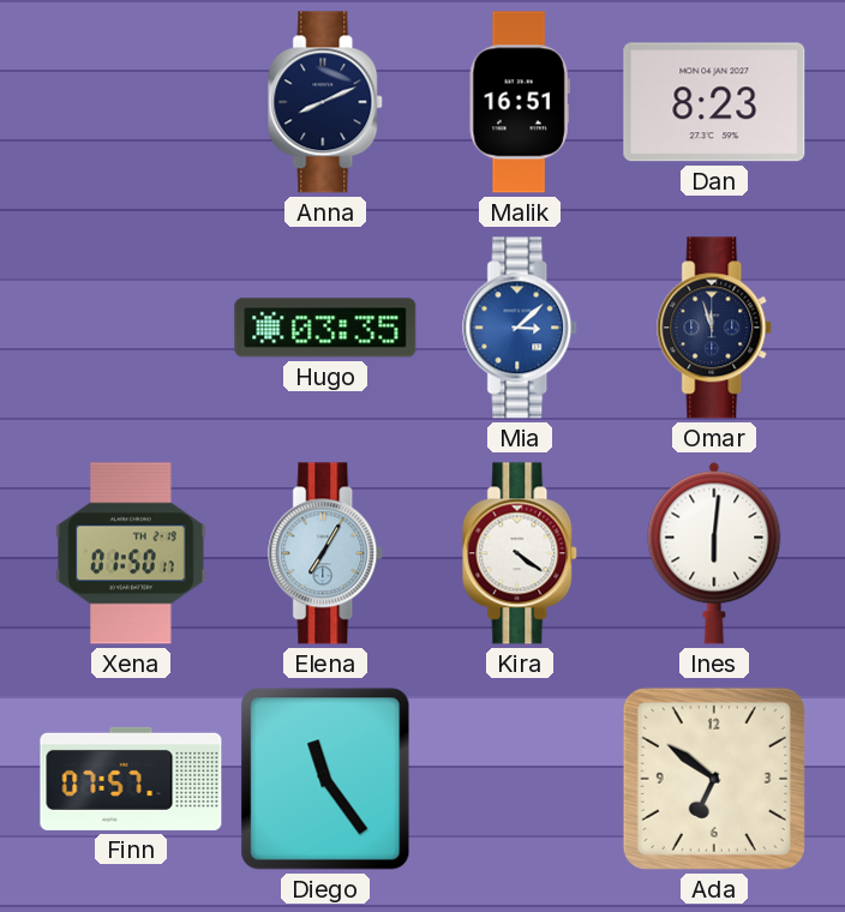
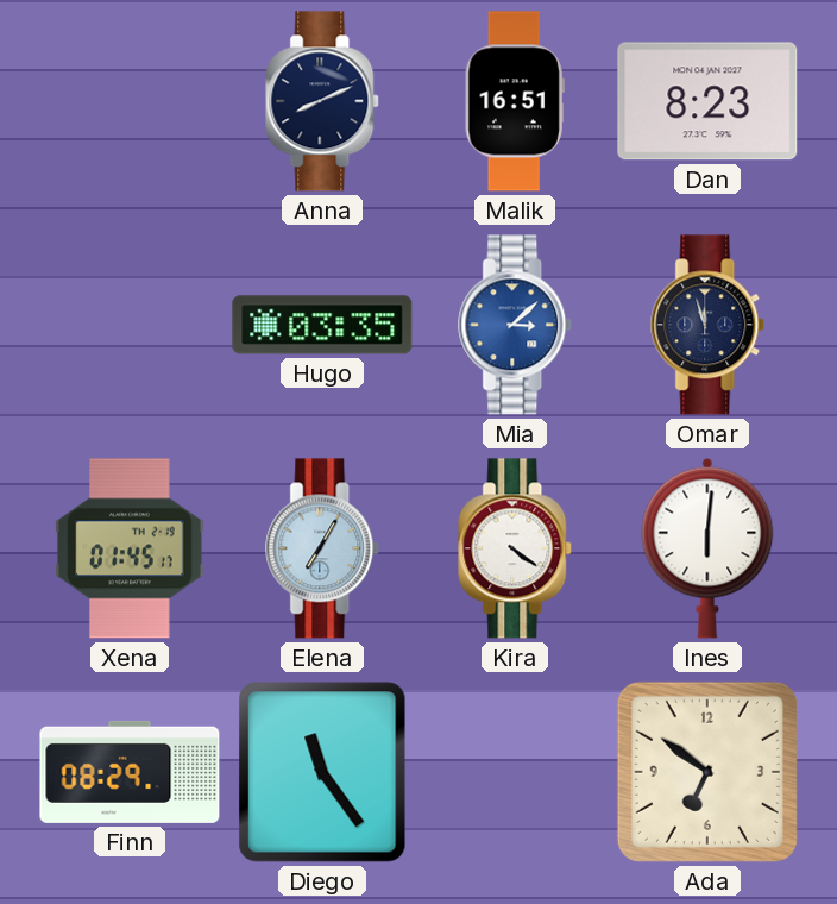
Xena: 01:50 -> 01:45 (130, 548)
Finn: 07:57 -> 08:29 (130, 772)
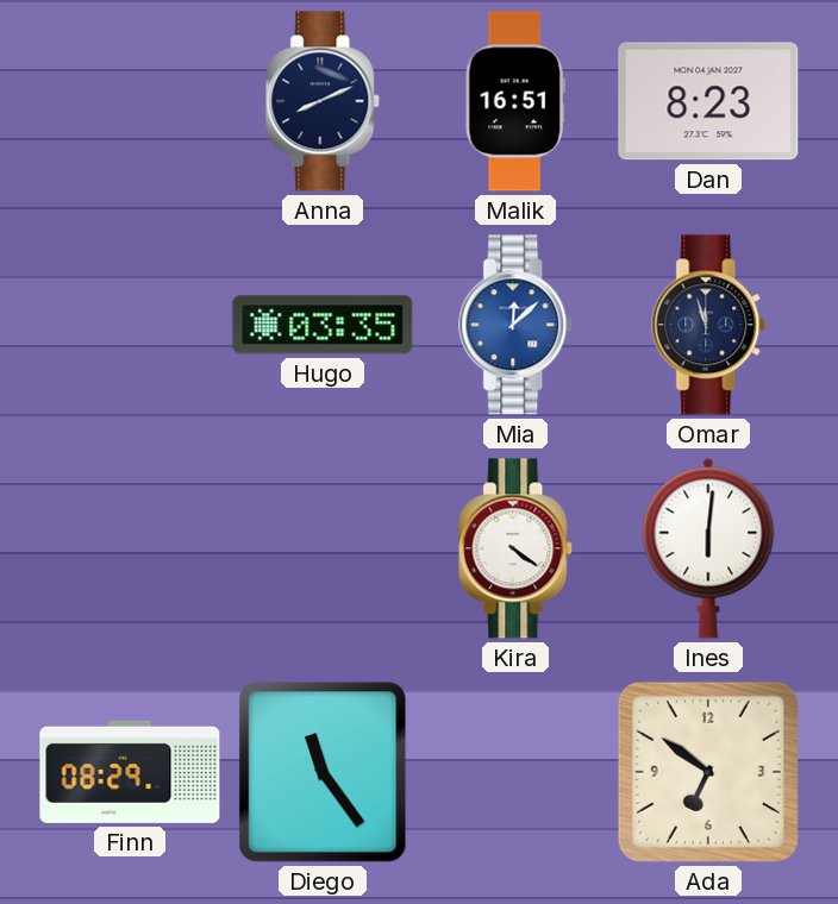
Mia: 3:08 -> 12:08 (517, 325)
Xena: 01:45 -> none (130, 548)
Elena: 7:05 -> none (323, 548)
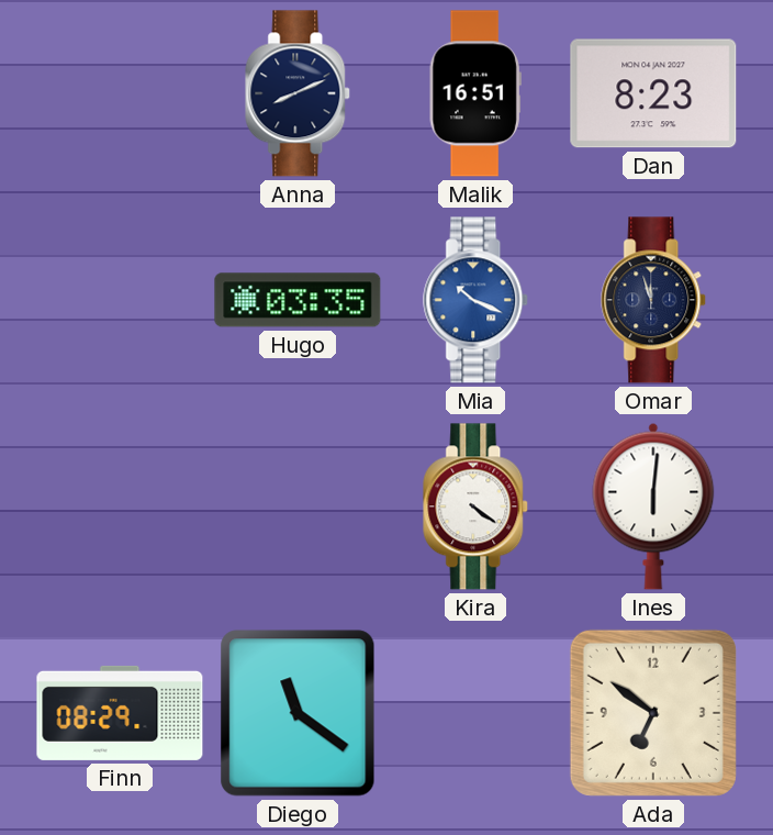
Mia: 12:08 -> 10:19 (477, 300)
Diego: 11:24 -> 11:21 (298, 713)
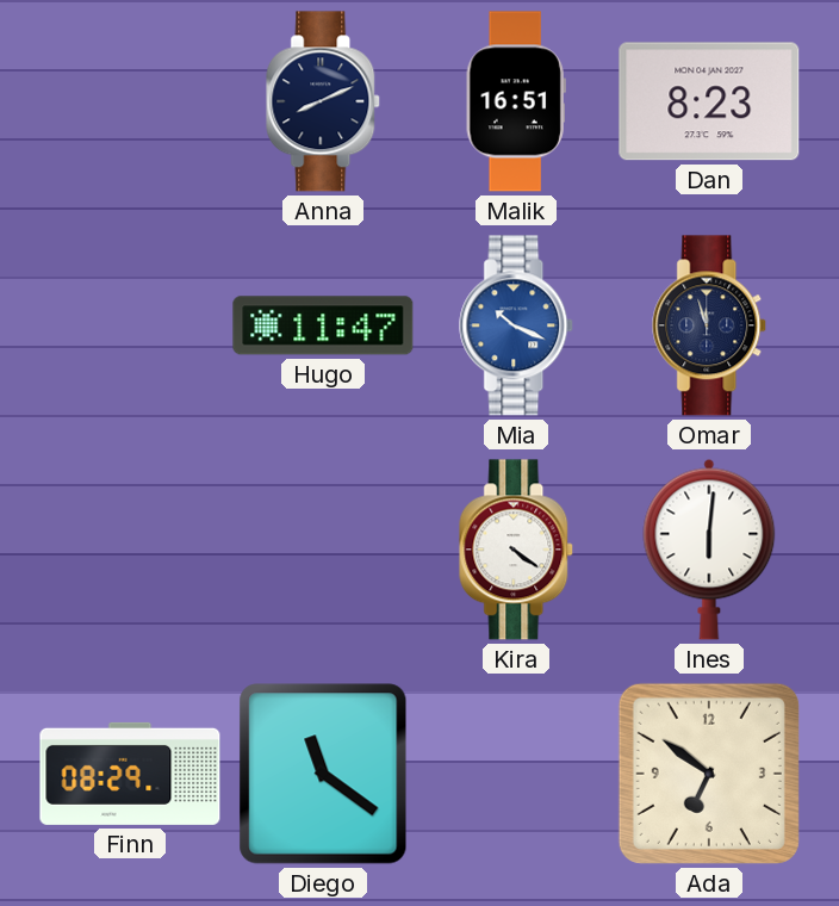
Hugo: 03:35 -> 11:47 (323, 325)
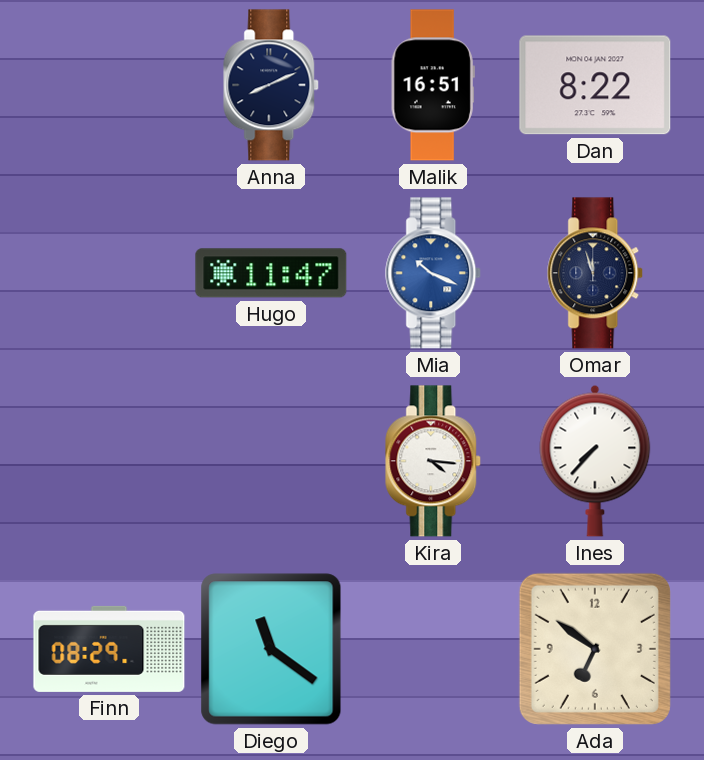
Dan: 8:23 -> 8:22 (595, 85)
Kira: 4:21 -> 4:16 (434, 461)
Ines: 6:01 -> 7:37 (595, 461)
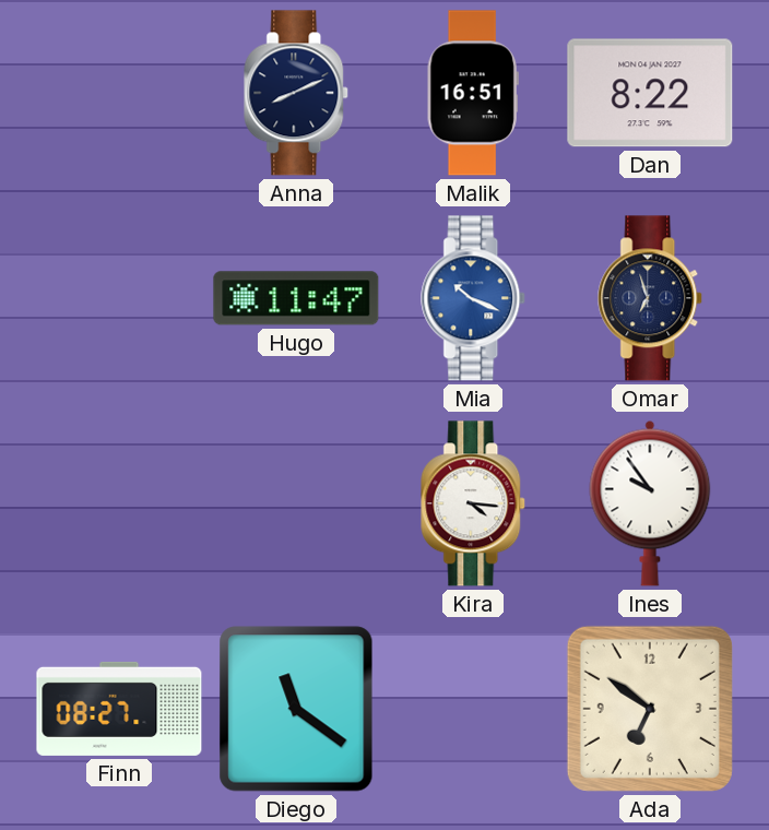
Omar: 11:57 -> 6:57 (651, 298)
Ines: 7:37 -> 9:54 (650, 503)
Finn: 08:29 -> 08:27 (119, 709)
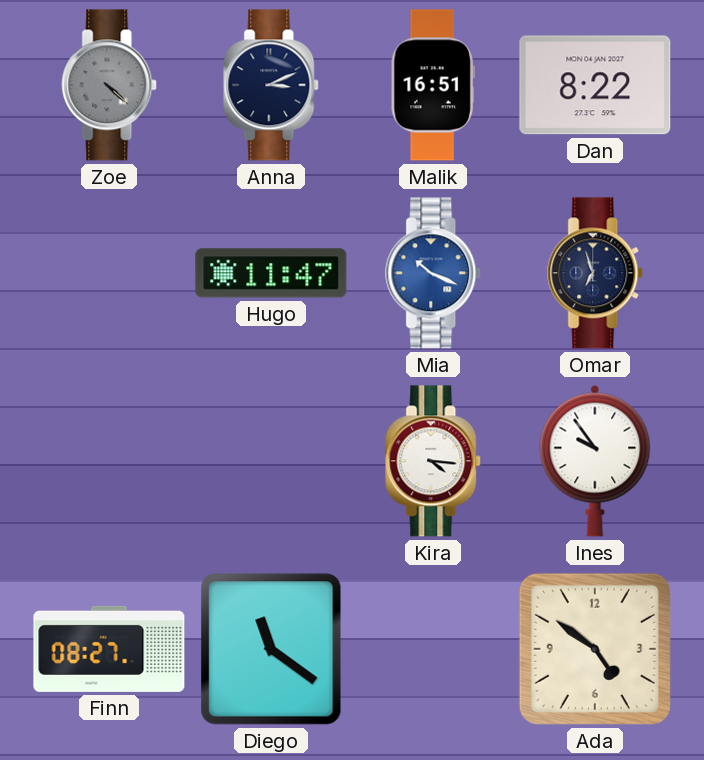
Zoe: none -> 4:22 (110, 85)
Anna: 8:11 -> 3:11 (272, 85)
Ada: 6:51 -> 4:51 (595, 649)
